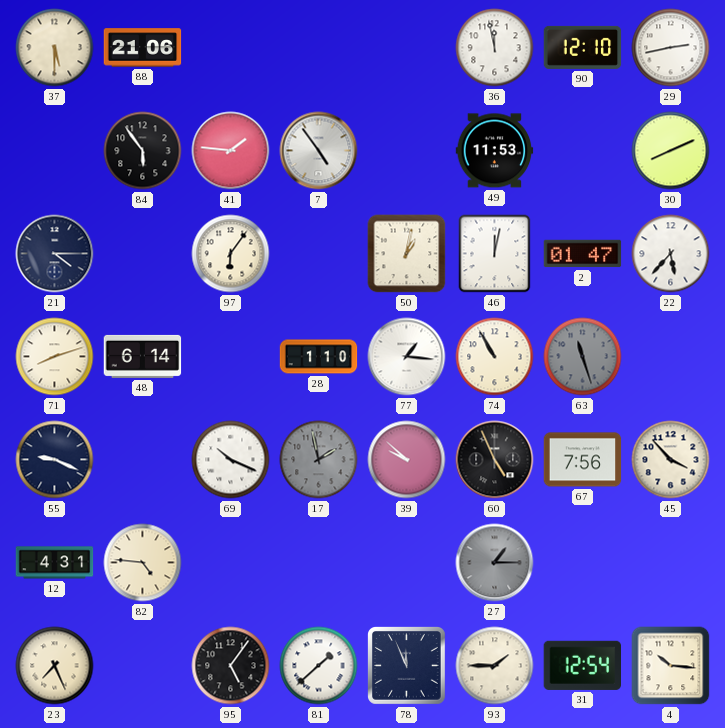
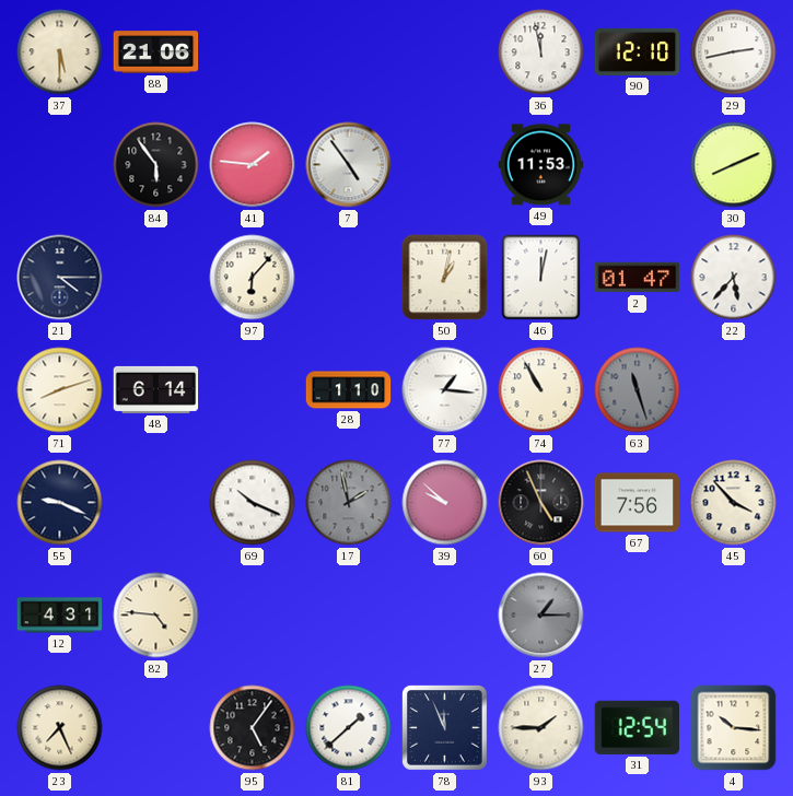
97: 6:06 -> 6:07 (253, 278)
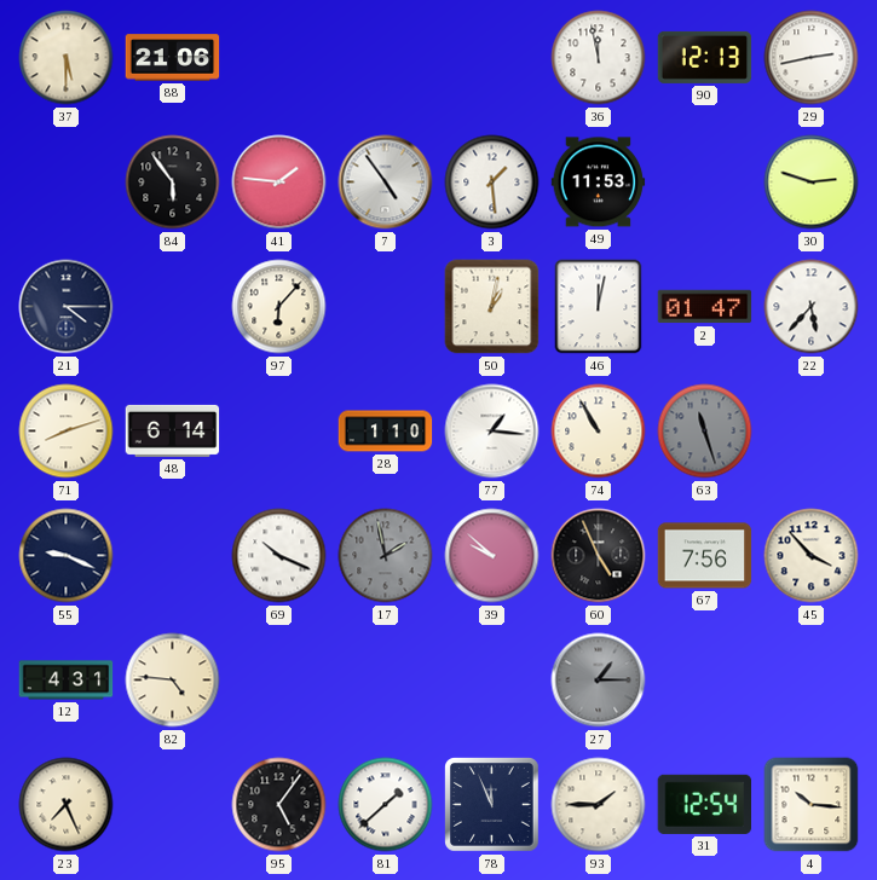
90: 12:10 -> 12:13 (705, 57)
3: none -> 1:29 (492, 183)
30: 8:11 -> 2:48 (812, 183)
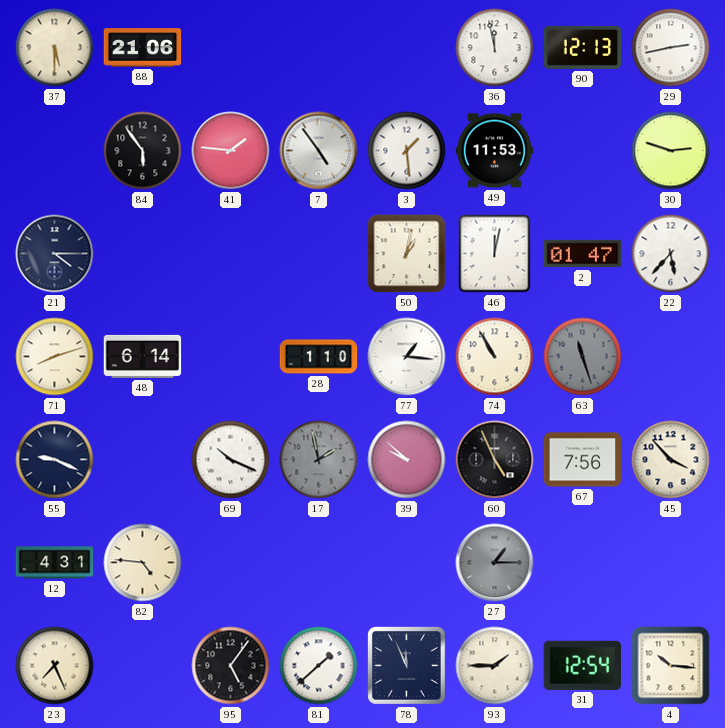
97: 6:07 -> none (279, 307)
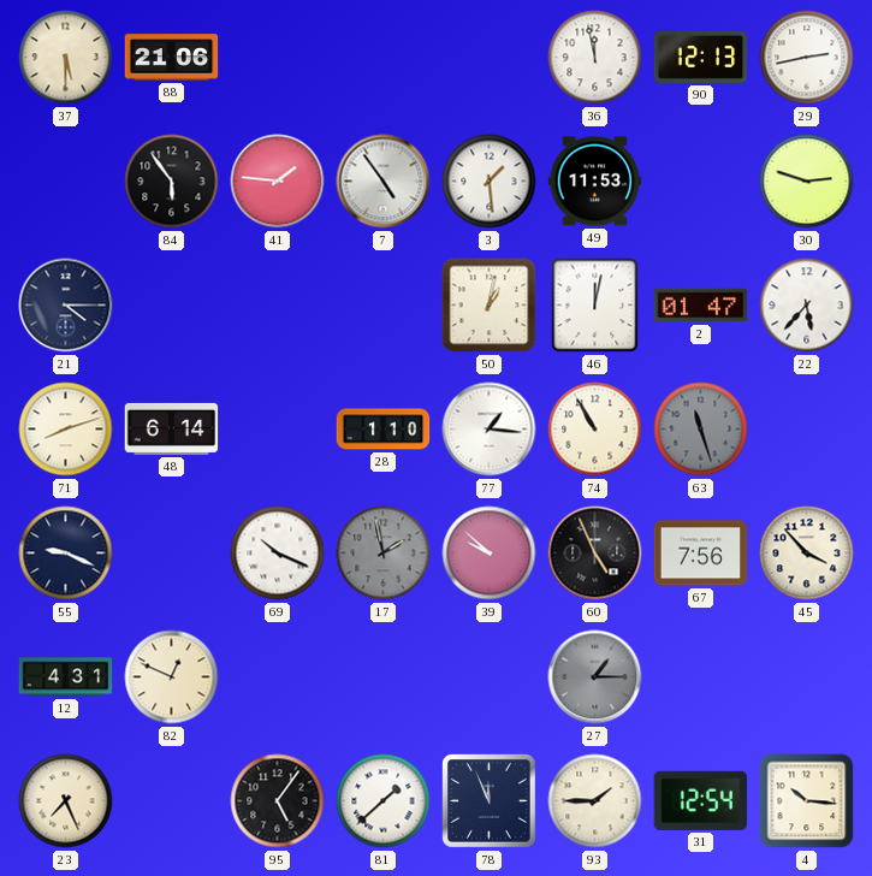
82: 4:46 -> 12:49 (172, 677)
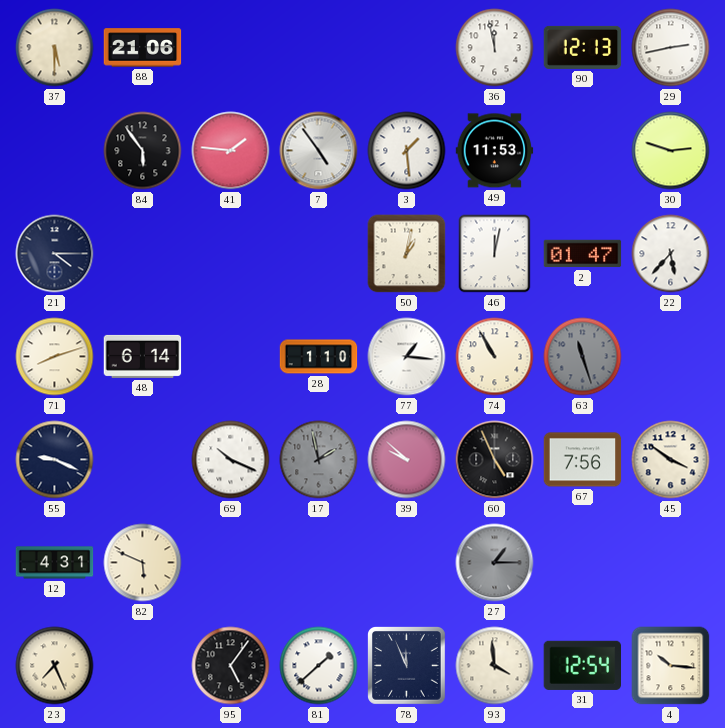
45: 3:53 -> 3:51 (671, 460)
82: 12:49 -> 5:49 (143, 563)
93: 1:45 -> 3:59 (495, 666)
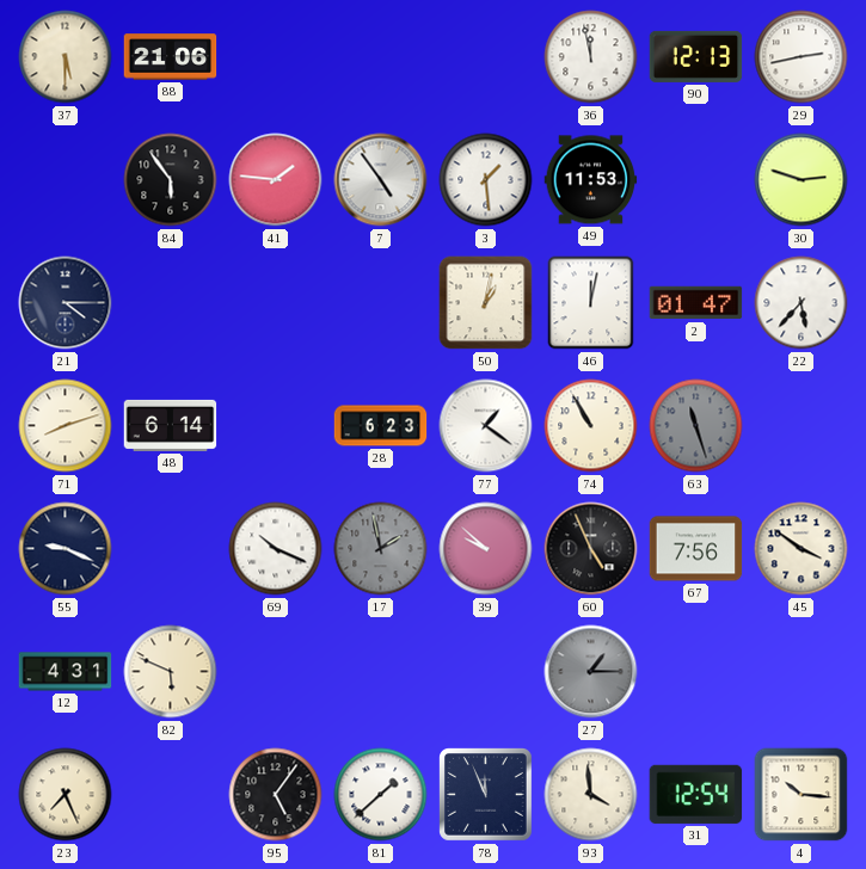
28: 1:10 -> 6:23 (381, 426)
77: 1:16 -> 1:21 (486, 426)
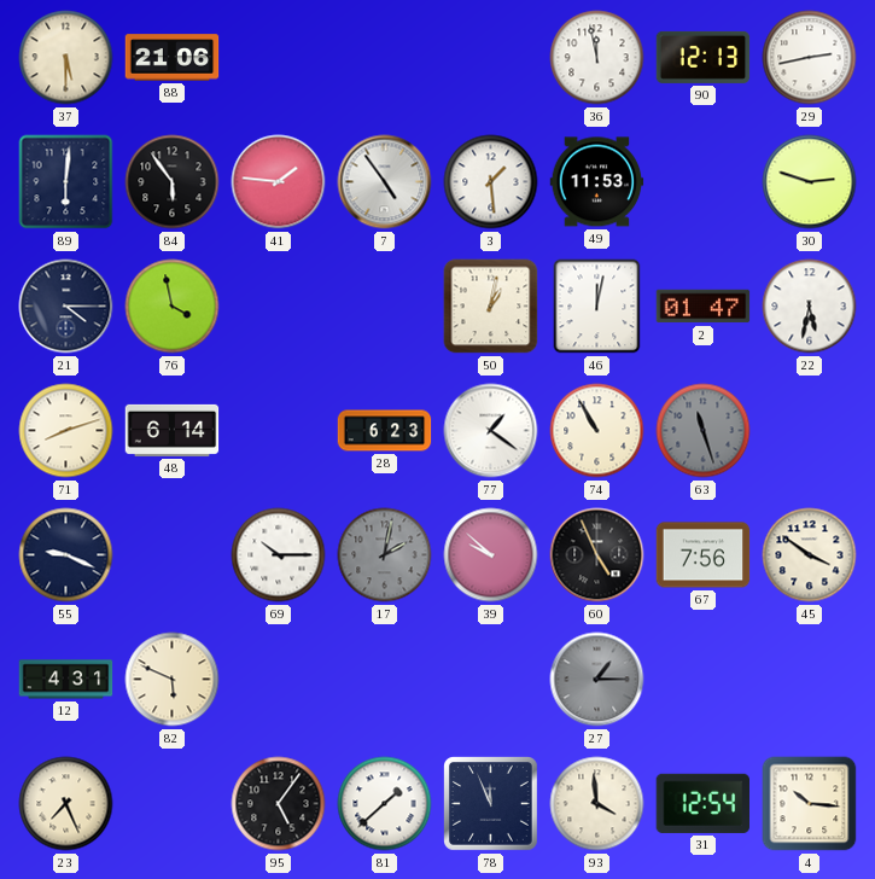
89: none -> 6:01 (66, 182)
76: none -> 3:58 (173, 307)
22: 5:37 -> 5:32 (810, 307)
69: 10:19 -> 10:15 (279, 555)
17: 1:58 -> 2:02 (385, 555)
